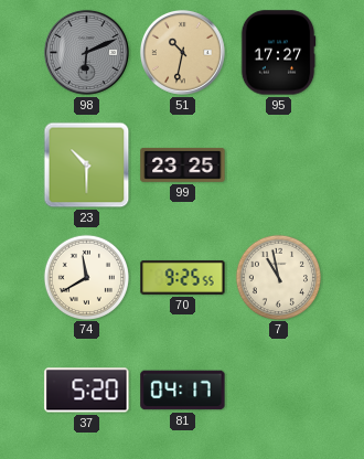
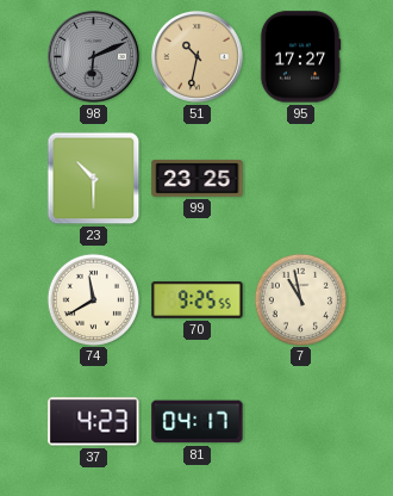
37: 5:20 -> 4:23 (94, 422)
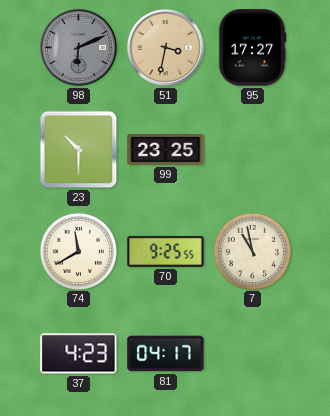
51: 10:32 -> 3:32 (165, 47)
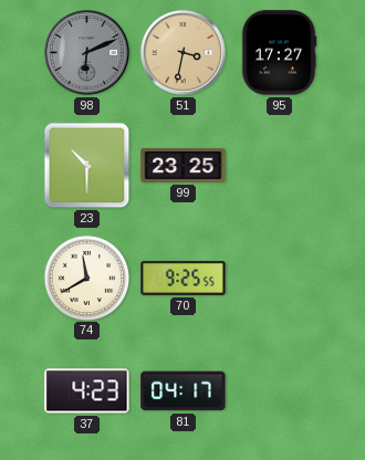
7: 10:58 -> none (252, 251)
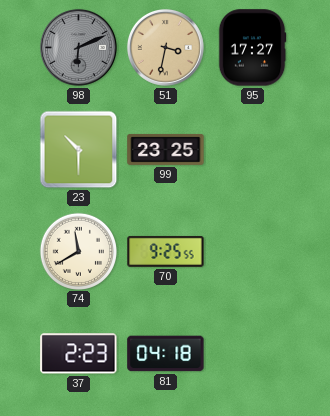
37: 4:23 -> 2:23 (79, 354)
81: 04:17 -> 04:18 (166, 354)
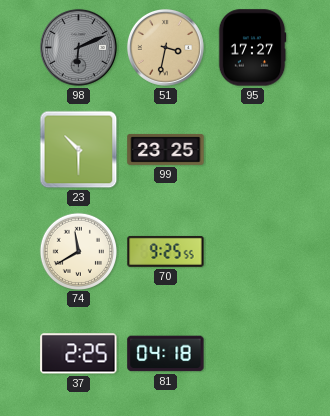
37: 2:23 -> 2:25 (79, 354)
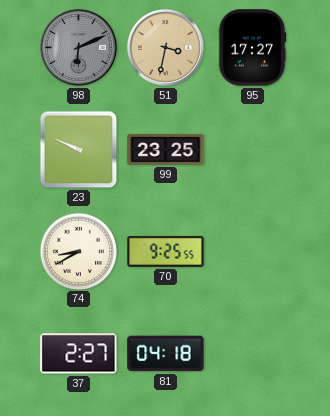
23: 10:30 -> 9:49 (79, 150)
74: 11:40 -> 8:40 (78, 251)
37: 2:25 -> 2:27 (79, 354)
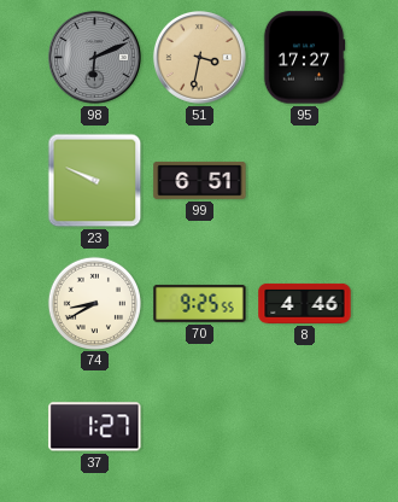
99: 23:25 -> 6:51 (200, 180)
8: none -> 4:46 (305, 303)
37: 2:27 -> 1:27 (95, 427)
81: 04:18 -> none (166, 354)
